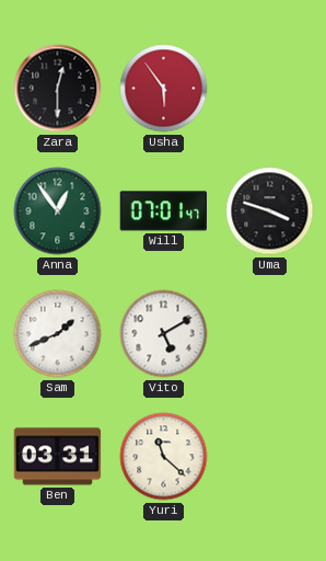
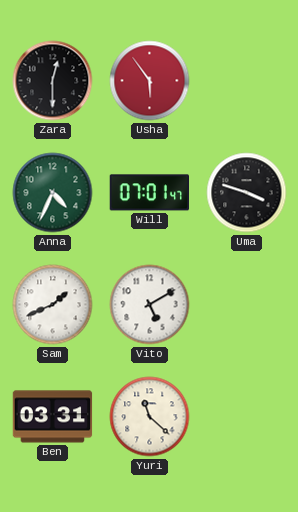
Anna: 12:54 -> 4:34 (53, 193)
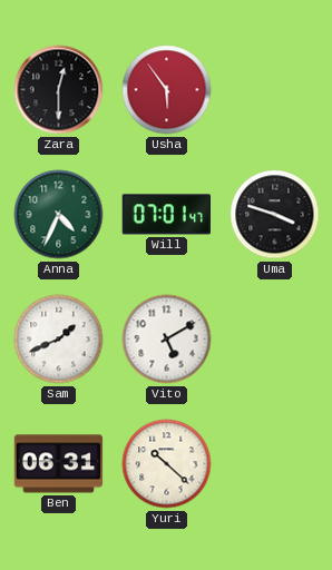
Ben: 03:31 -> 06:31 (59, 464)
Yuri: 11:22 -> 10:22 (167, 464)
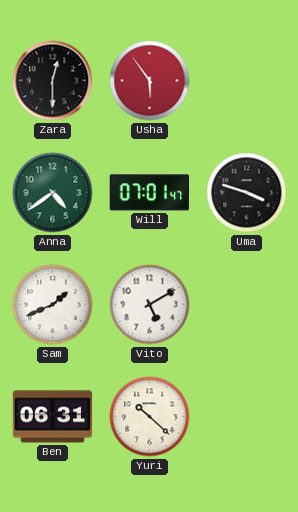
Anna: 4:34 -> 4:39 (53, 193)
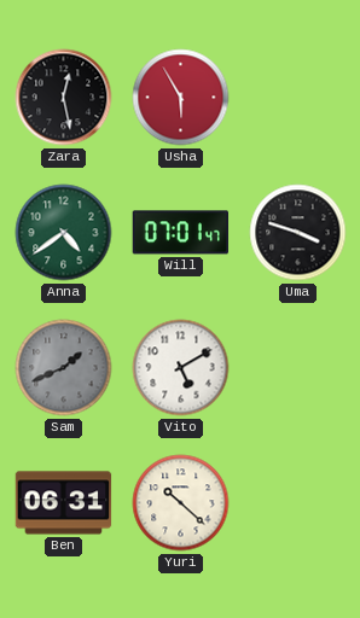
Zara: 12:30 -> 12:28 (64, 98)
Usha: 5:54 -> 5:55 (181, 98)
Sam dial: white -> grey (64, 368)
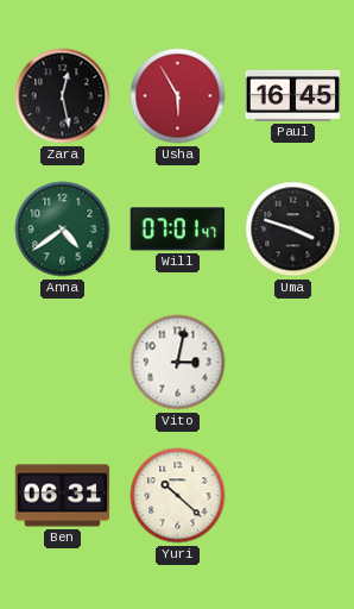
Paul: none -> 16:45 (293, 95)
Sam: 1:41 -> none (64, 368)
Vito: 5:10 -> 3:02 (178, 363)
